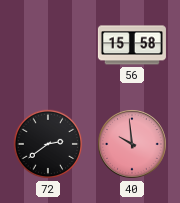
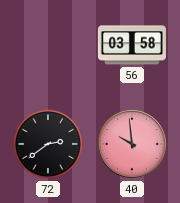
56: 15:58 -> 03:58 (132, 45)
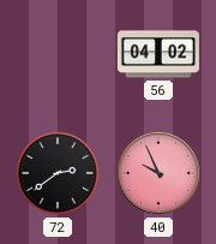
56: 03:58 -> 04:02 (158, 54)
40: 9:59 -> 9:56 (158, 173)
